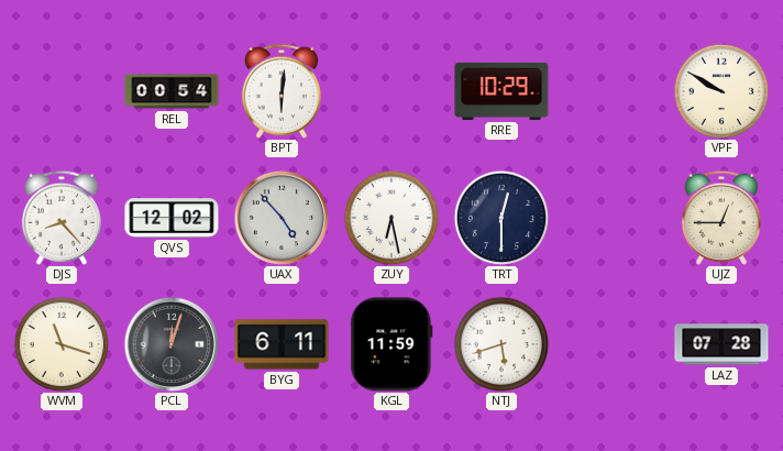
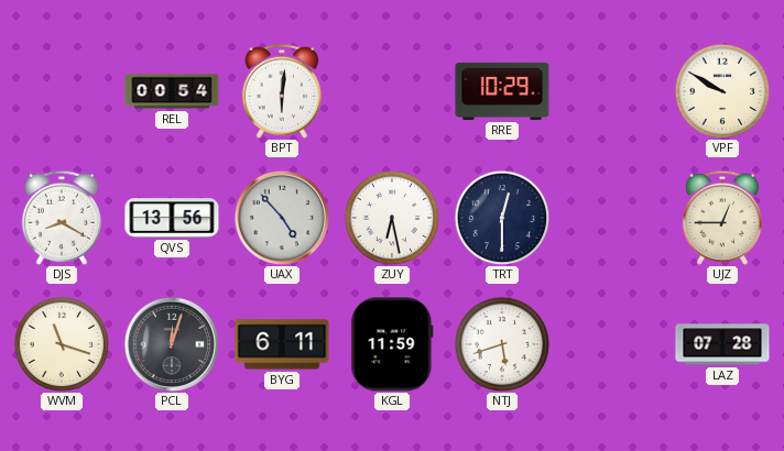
DJS: 8:23 -> 8:20 (61, 218)
QVS: 12:02 -> 13:56 (172, 218)
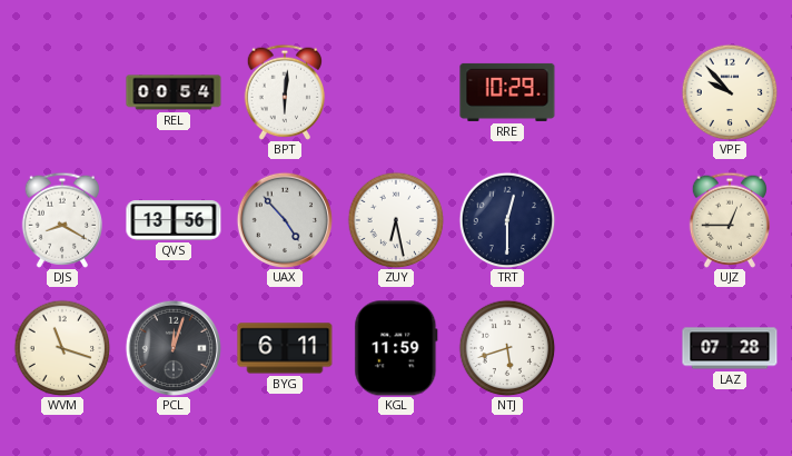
VPF: 9:50 -> 9:53 (730, 92)
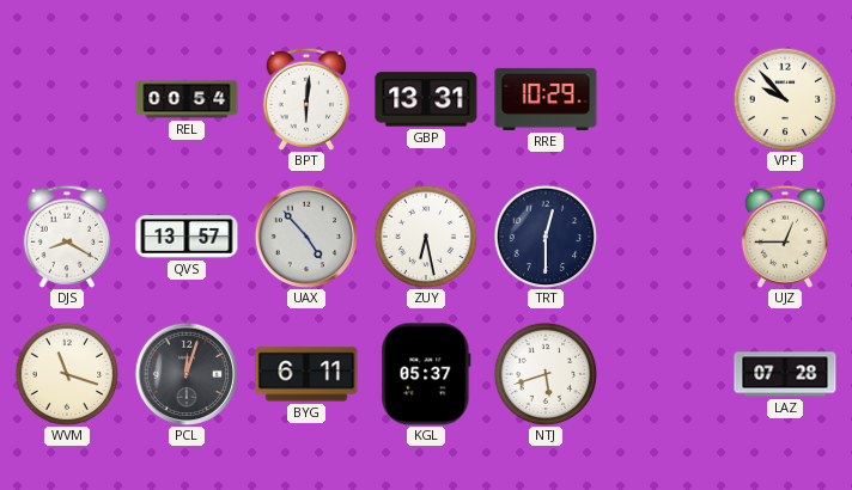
GBP: none -> 13:31 (426, 99)
QVS: 13:56 -> 13:57 (187, 237)
KGL: 11:59 -> 05:37 (426, 374)
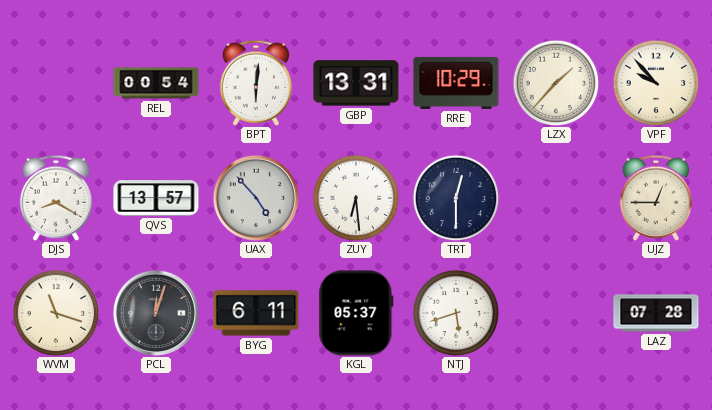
LZX: none -> 1:37 (556, 83)
ZUY: 6:28 -> 6:29 (356, 198)
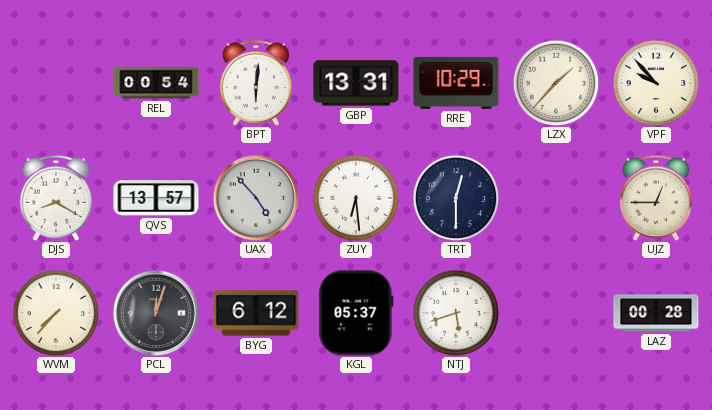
WVM: 11:18 -> 7:37 (56, 313)
BYG: 6:11 -> 6:12 (256, 313)
LAZ: 07:28 -> 00:28 (656, 313)
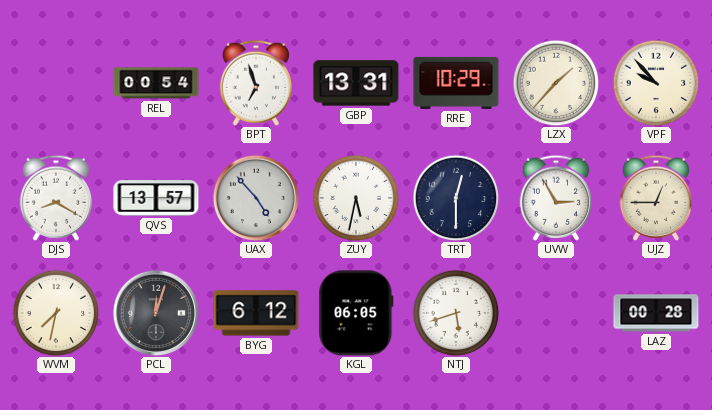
BPT: 6:01 -> 6:57 (255, 83)
ZUY: 6:29 -> 5:32 (356, 198)
UVW: none -> 2:55 (555, 198)
WVM: 7:37 -> 7:32 (56, 313)
KGL: 05:37 -> 06:05 (356, 313)
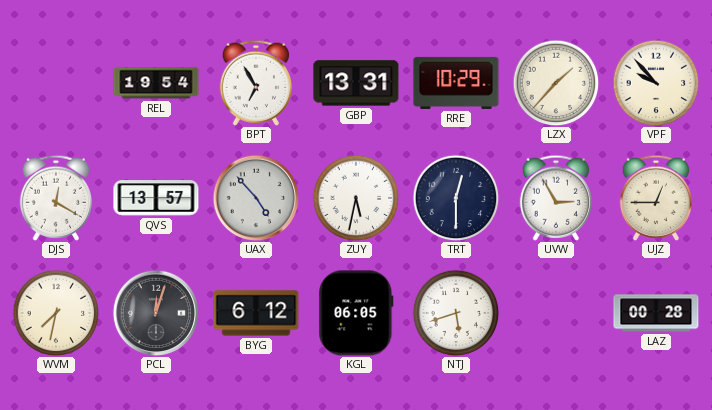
REL: 00:54 -> 19:54 (156, 83)
BPT: 6:57 -> 6:55 (255, 83)
DJS: 8:20 -> 12:20 (55, 198)
